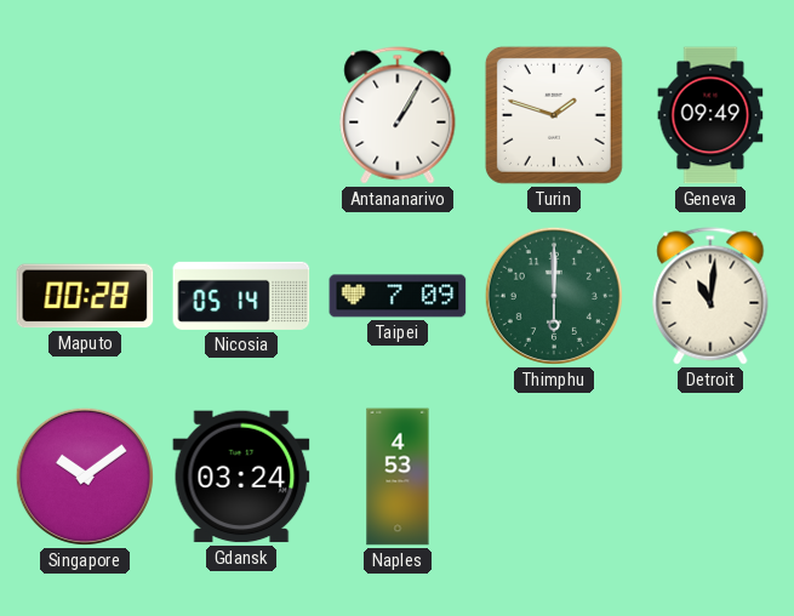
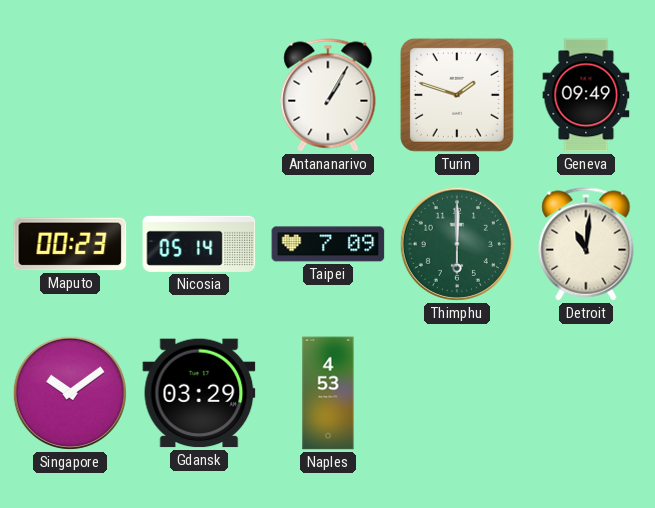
Maputo: 00:28 -> 00:23 (70, 244)
Gdansk: 03:24 -> 03:29 (199, 393)
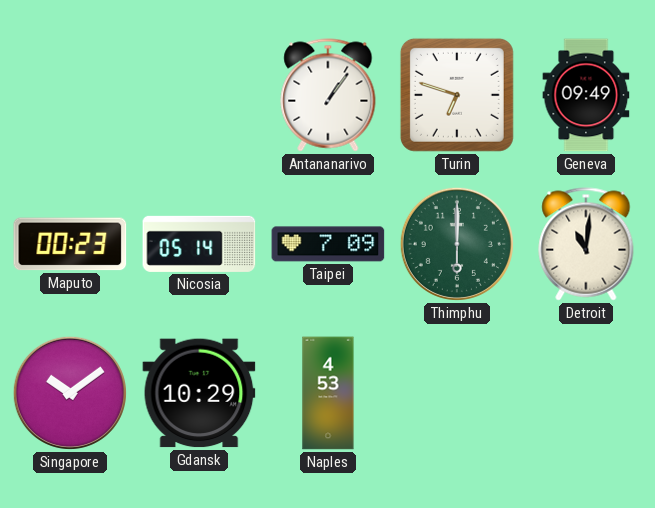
Antananarivo: 1:05 -> 1:06 (328, 95)
Turin: 1:48 -> 6:48 (457, 95)
Gdansk: 03:29 -> 10:29 (199, 393)
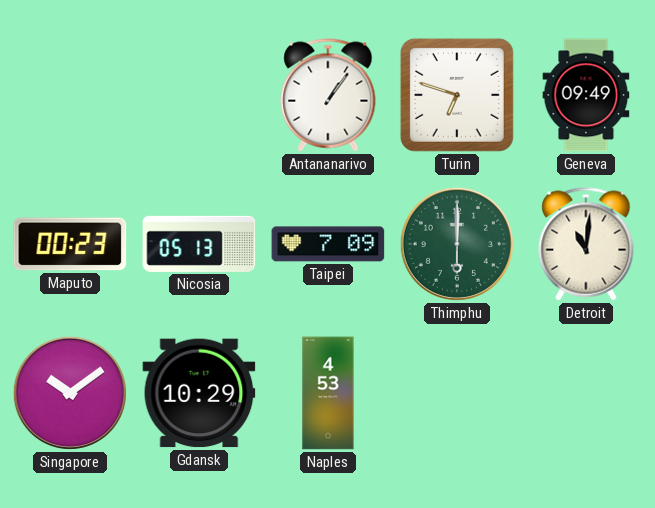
Nicosia: 05:14 -> 05:13 (199, 244)
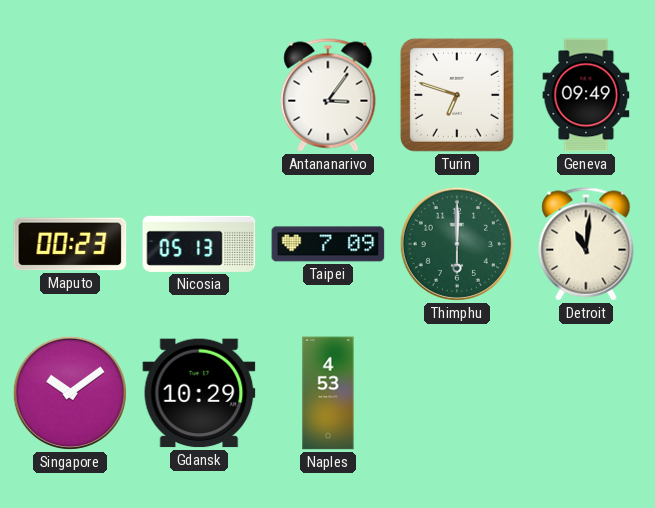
Antananarivo: 1:06 -> 3:06 (328, 95)
